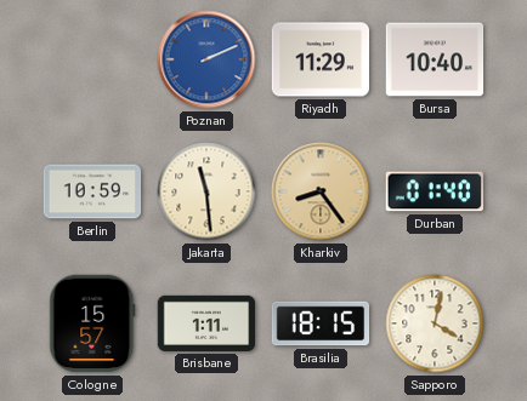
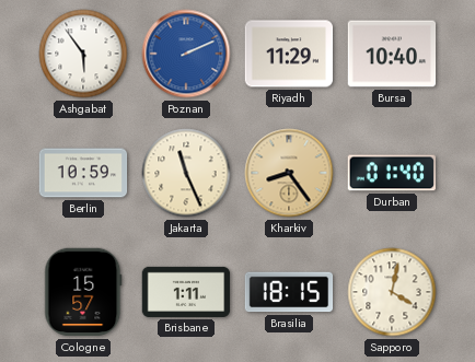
Ashgabat: none -> 5:54 (83, 54)
Jakarta: 11:29 -> 11:26 (186, 173)
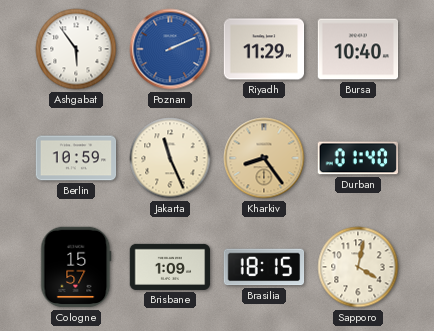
Brisbane: 1:11 -> 1:09 (170, 267)
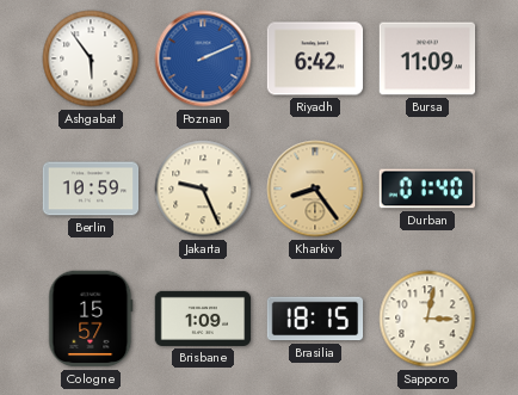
Riyadh: 11:29 -> 6:42 (315, 58)
Bursa: 10:40 -> 11:09 (427, 58)
Jakarta: 11:26 -> 9:26 (203, 189)
Sapporo: 4:02 -> 3:02 (427, 319)
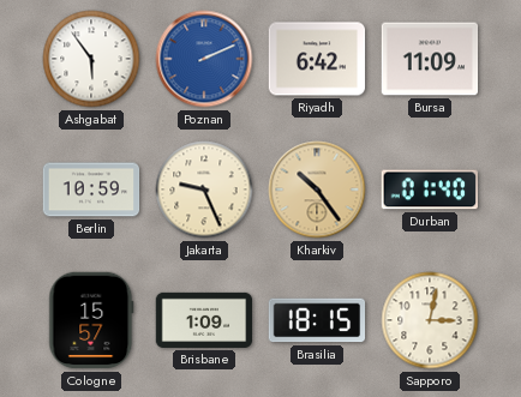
Kharkiv: 8:24 -> 10:24 (317, 190)
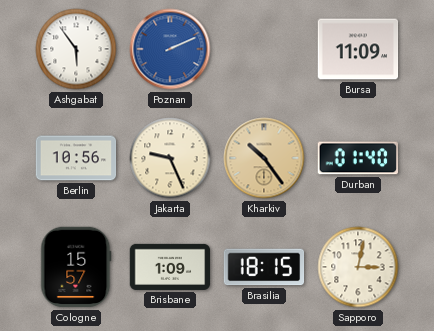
Riyadh: 6:42 -> none (317, 59)
Berlin: 10:59 -> 10:56 (76, 158)
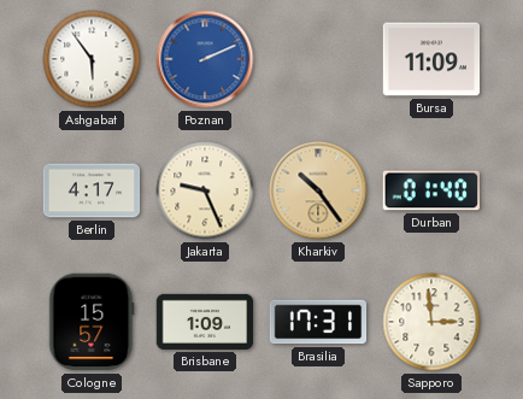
Berlin: 10:56 -> 4:17 (92, 190)
Brasilia: 18:15 -> 17:31 (318, 322)
Sapporo: 3:02 -> 2:59 (431, 322)
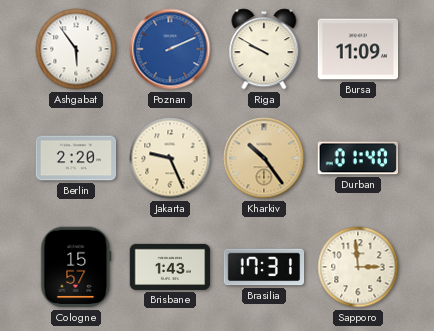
Riga: none -> 9:50 (264, 49)
Berlin: 4:17 -> 2:20 (76, 158)
Brisbane: 1:09 -> 1:43 (170, 267)
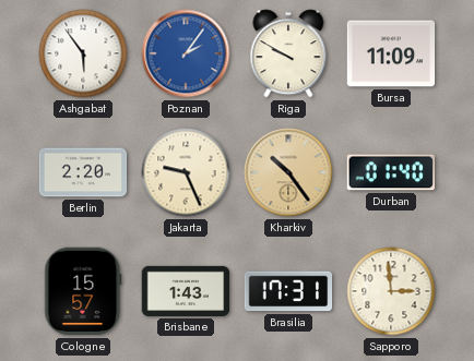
Poznan: 2:11 -> 2:06 (186, 53)
